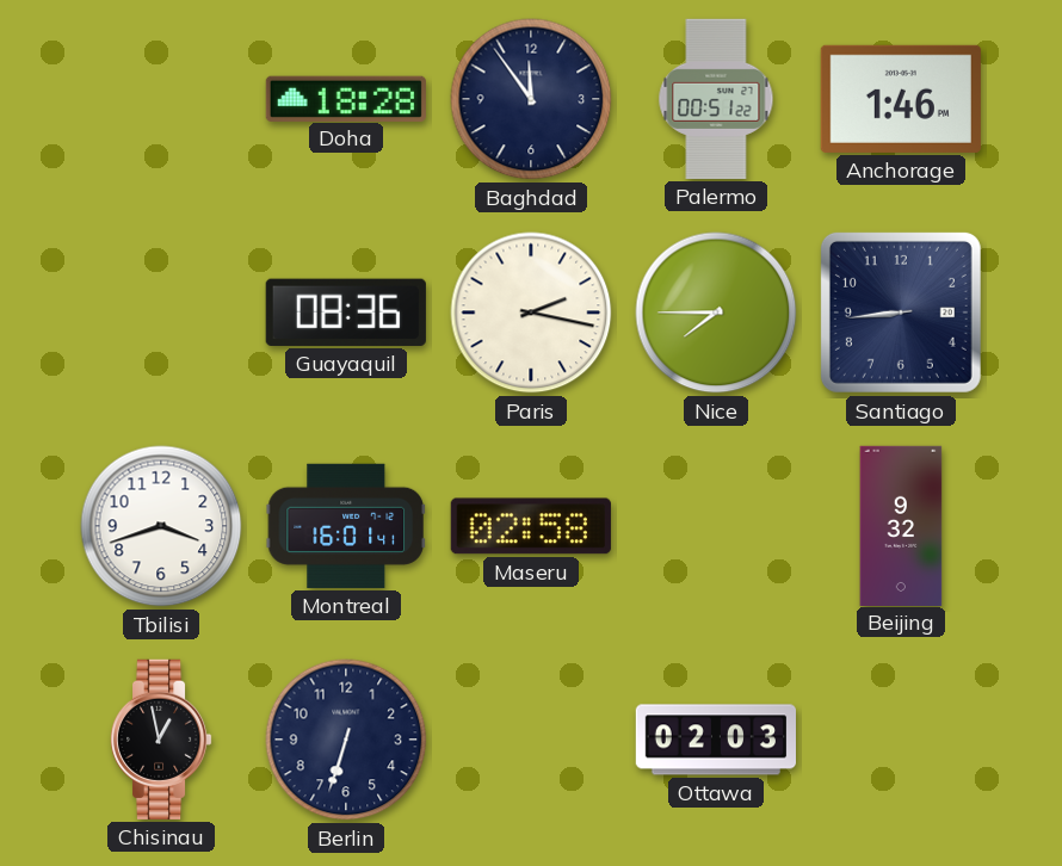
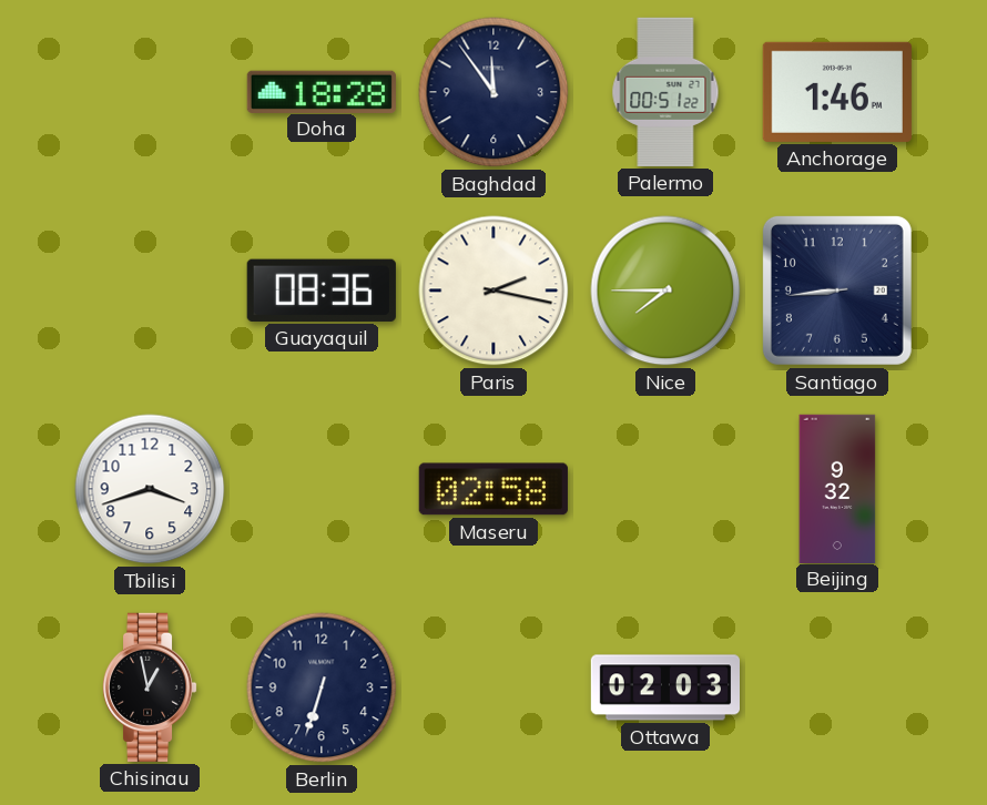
Montreal: 16:01 -> none (346, 526)
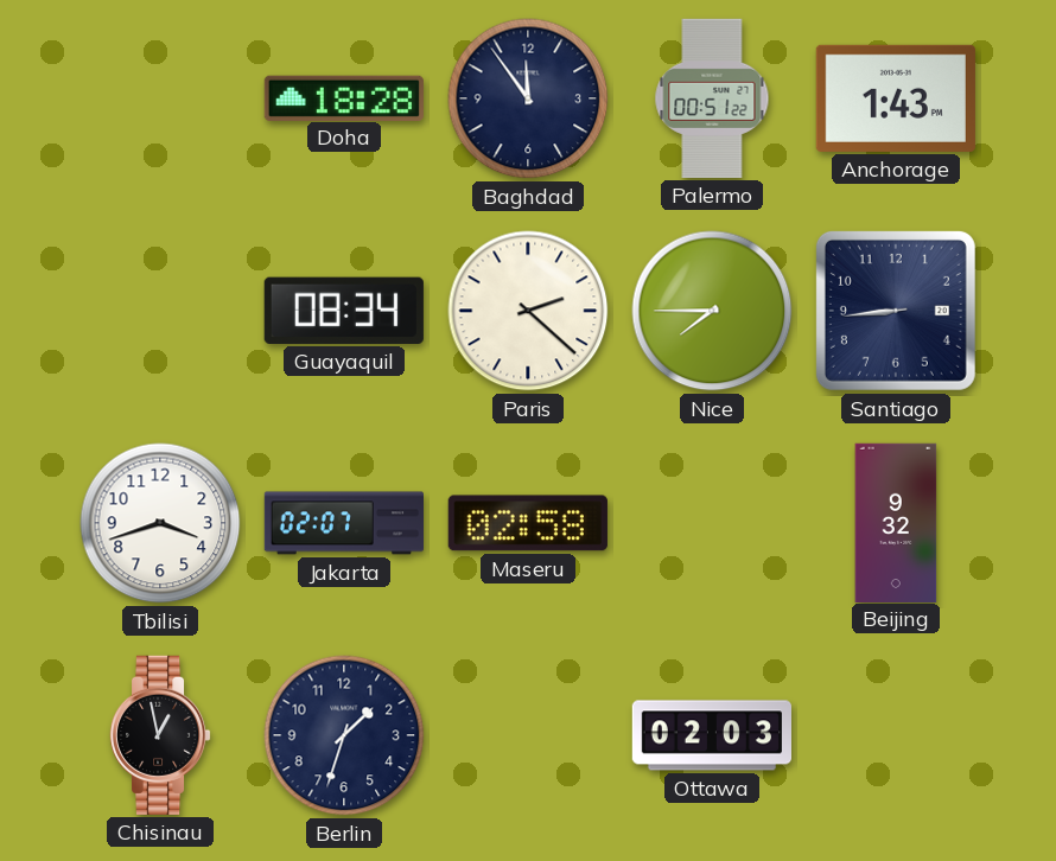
Anchorage: 1:46 -> 1:43 (896, 98)
Guayaquil: 08:36 -> 08:34 (344, 311)
Paris: 2:17 -> 2:22 (528, 311)
Jakarta: none -> 02:07 (343, 523)
Berlin: 6:33 -> 1:33 (344, 735)
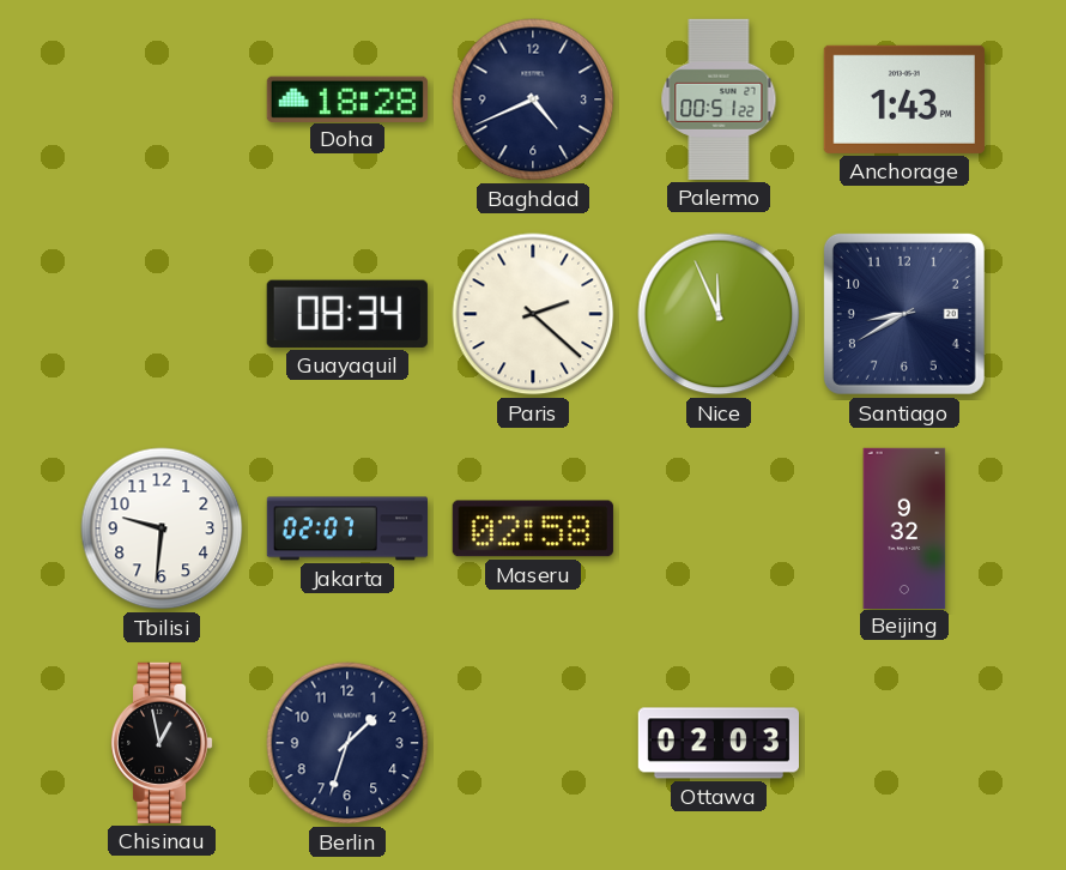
Baghdad: 11:54 -> 4:41 (533, 99)
Nice: 7:45 -> 11:56 (719, 314)
Santiago: 8:44 -> 8:40 (904, 314)
Tbilisi: 3:42 -> 9:31 (162, 528)
